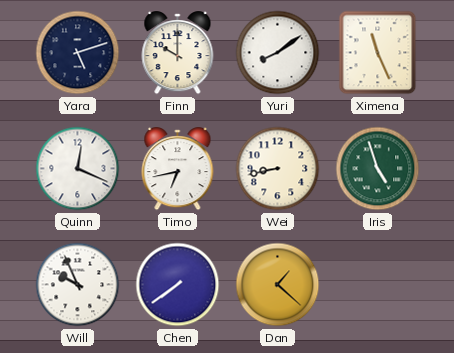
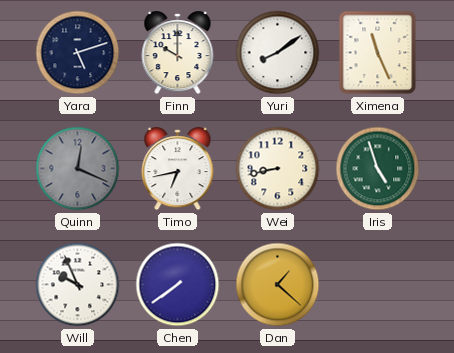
Quinn dial: white -> grey (78, 169)
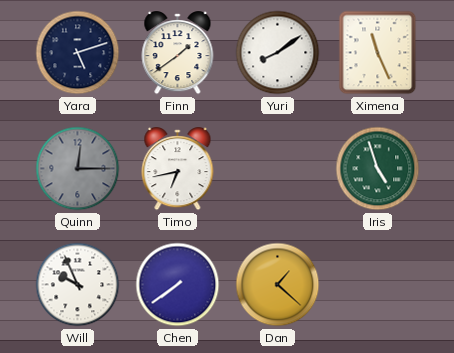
Finn: 10:00 -> 1:39 (178, 53)
Quinn: 12:19 -> 12:15 (78, 169)
Wei: 8:43 -> none (278, 169)
